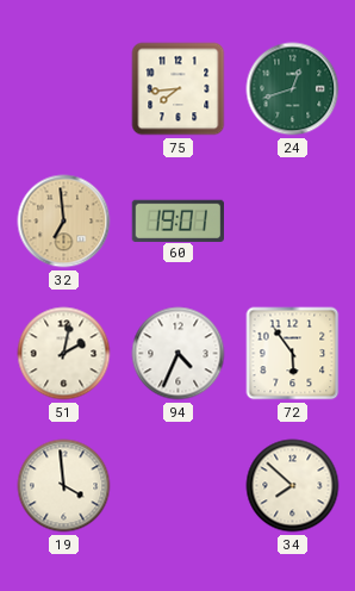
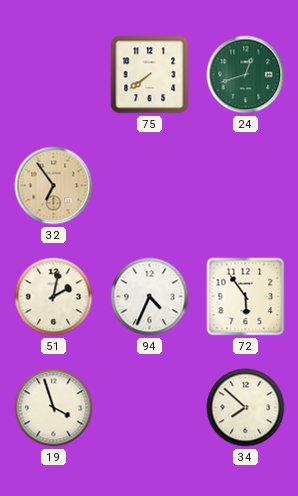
75: 7:44 -> 7:39 (150, 75)
32: 6:59 -> 6:54 (54, 186)
60: 19:01 -> none (177, 220)
19: 3:59 -> 3:57 (54, 408)
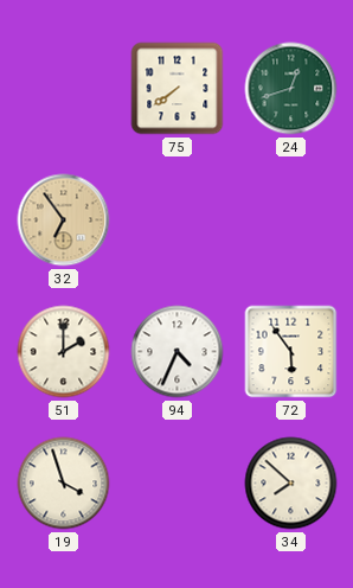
51: 2:02 -> 2:00 (64, 352)
